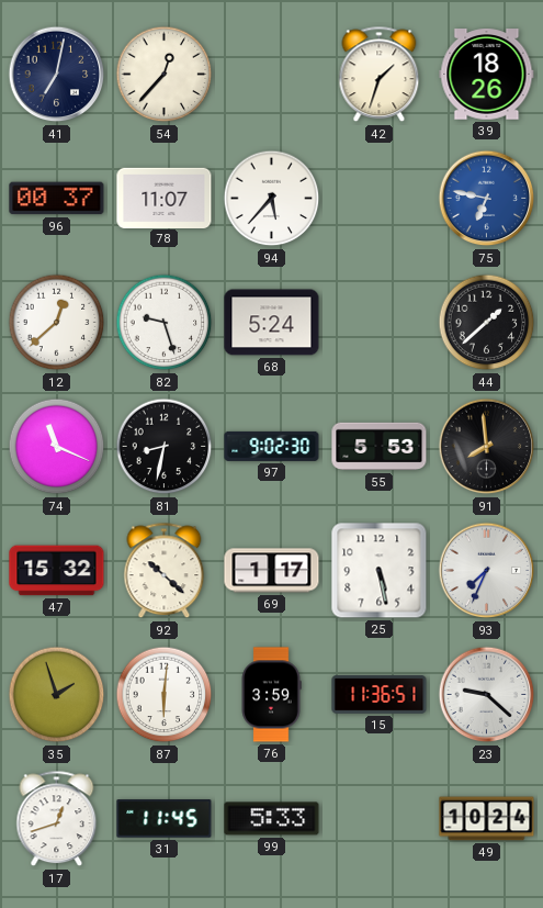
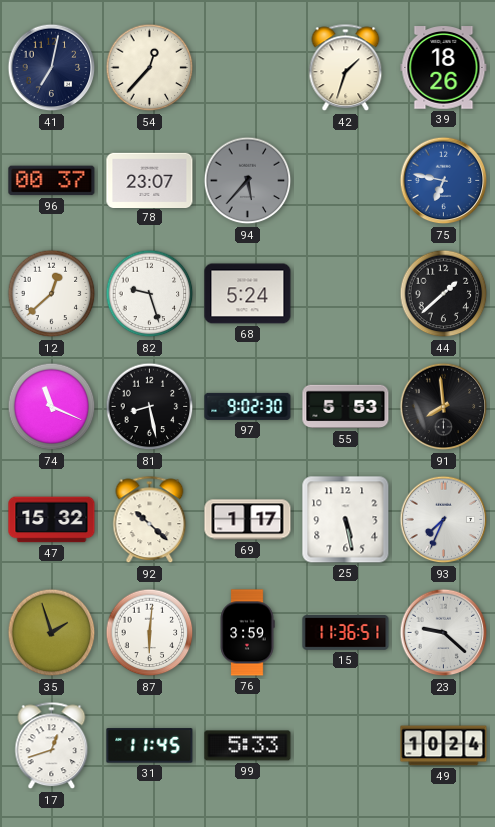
78: 11:07 -> 23:07 (150, 180)
94 dial: white -> grey (248, 181)
81: 8:32 -> 8:28 (150, 407)
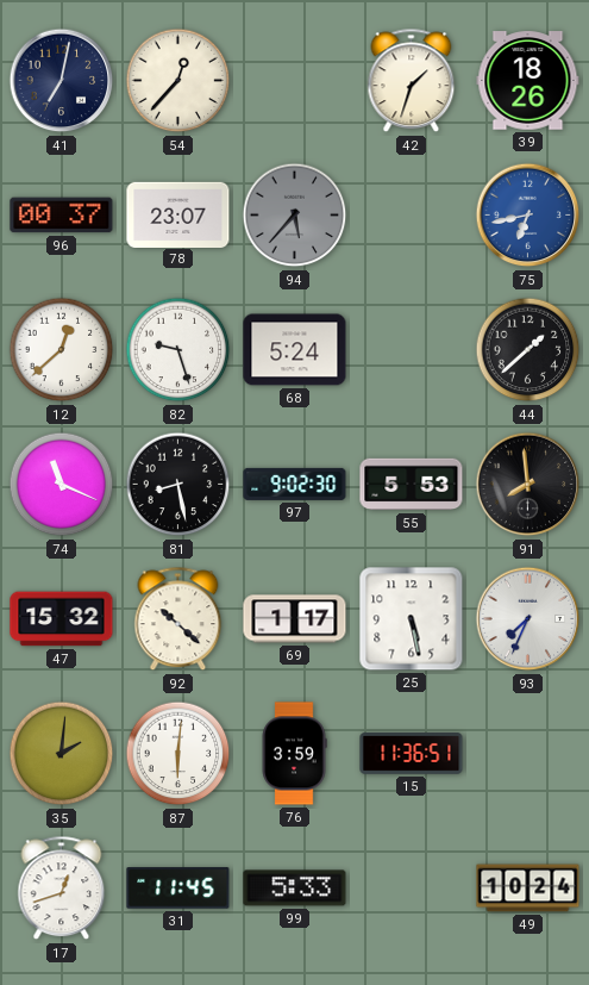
75: 6:47 -> 6:43 (528, 216)
35: 1:57 -> 2:01 (62, 754)
23: 9:22 -> none (444, 633)
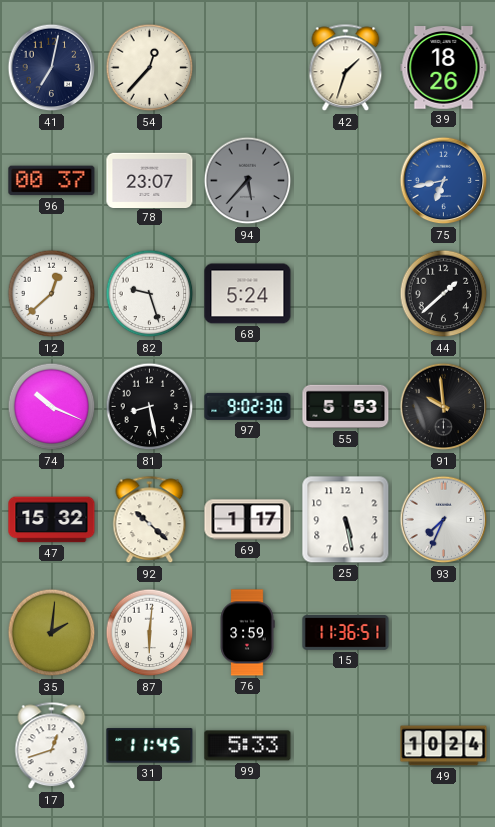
74: 11:19 -> 10:19 (52, 407)
91: 7:59 -> 9:59 (444, 407)
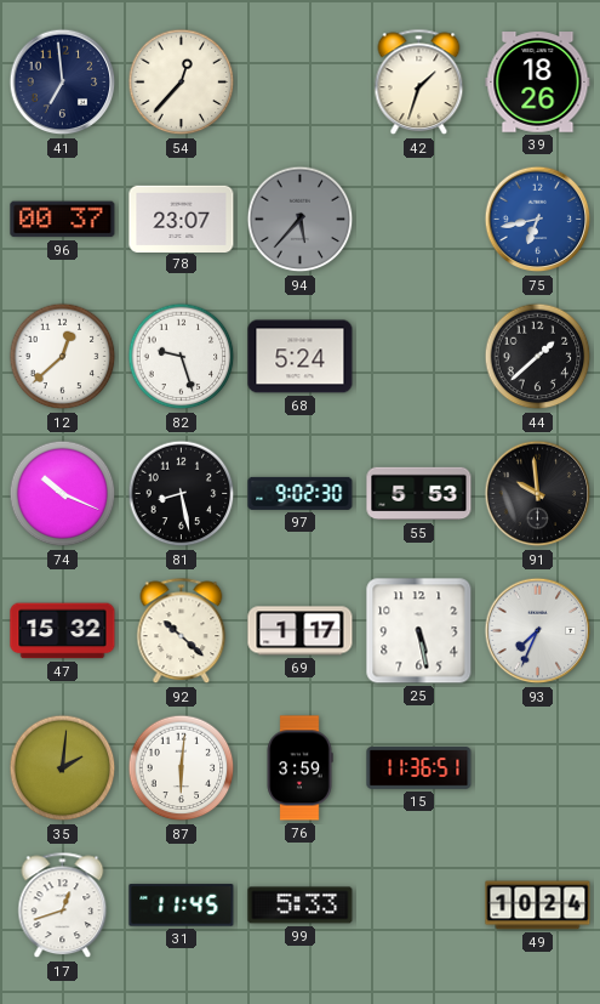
41: 7:02 -> 6:59 (63, 83)
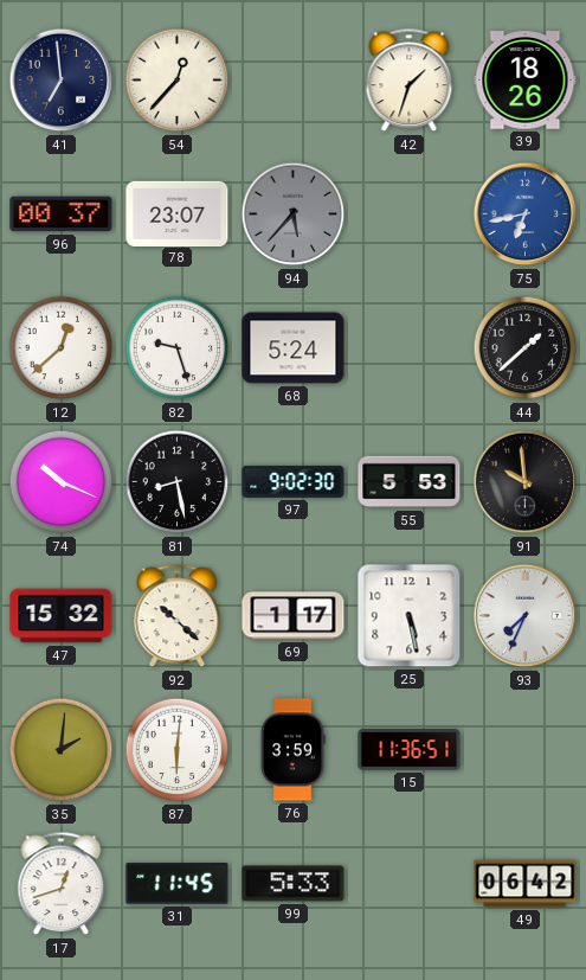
49: 10:24 -> 06:42 (526, 884)
